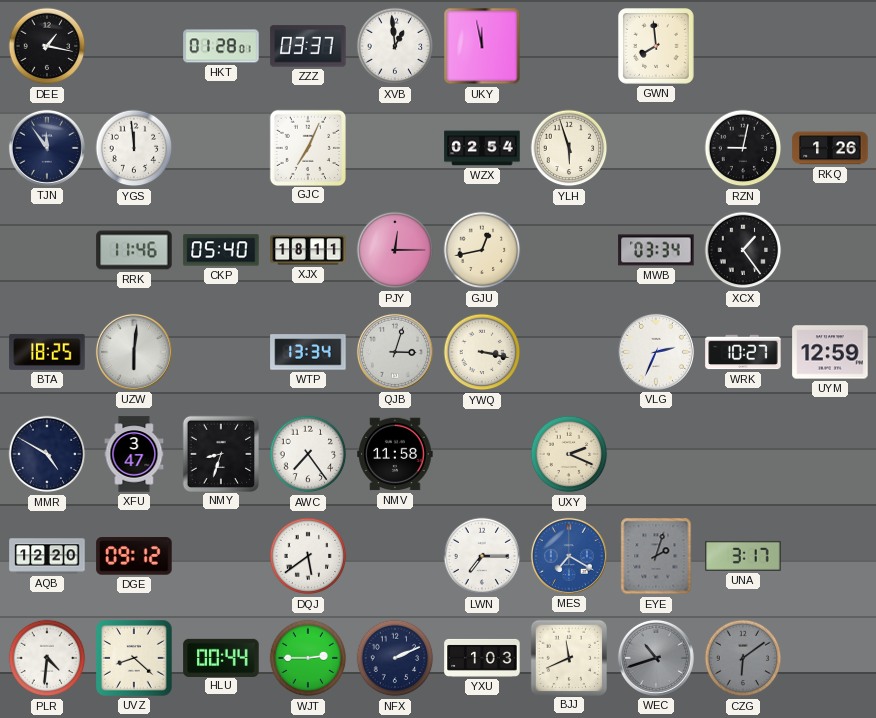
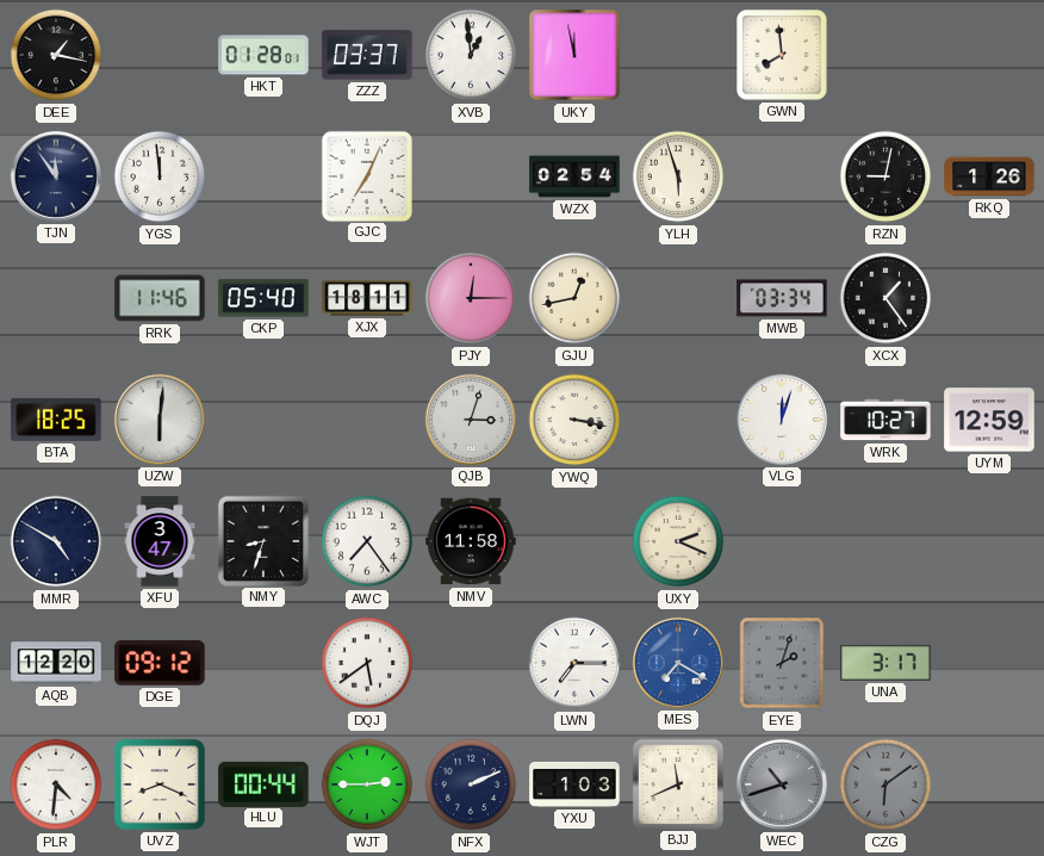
WTP: 13:34 -> none (308, 352)
VLG: 2:34 -> 12:03 (782, 420)
UVZ: 8:22 -> 8:19 (161, 786)
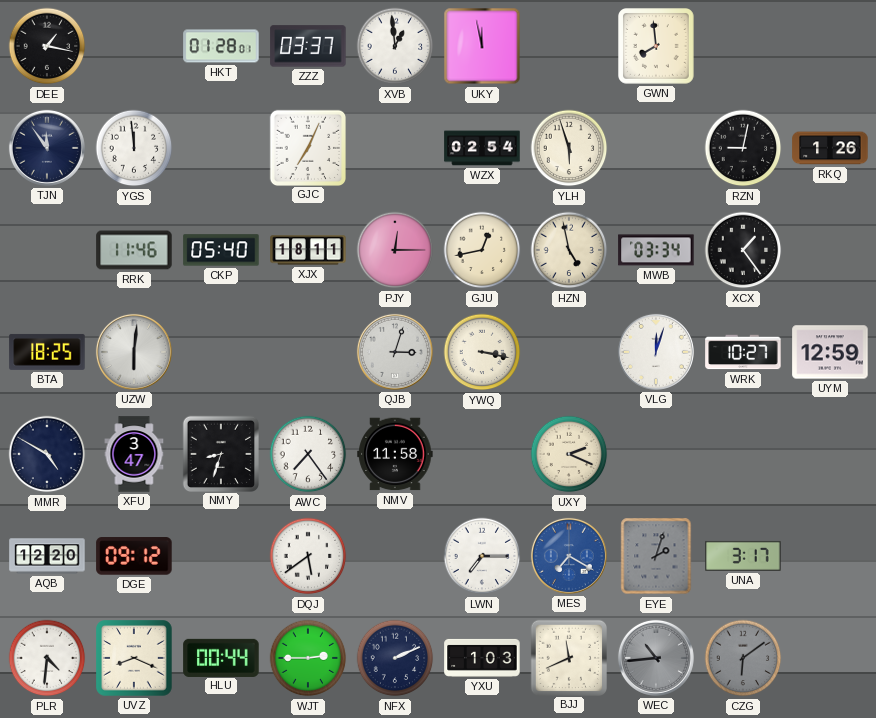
HZN: none -> 4:58 (569, 250)
WEC: 10:42 -> 10:44 (656, 658)
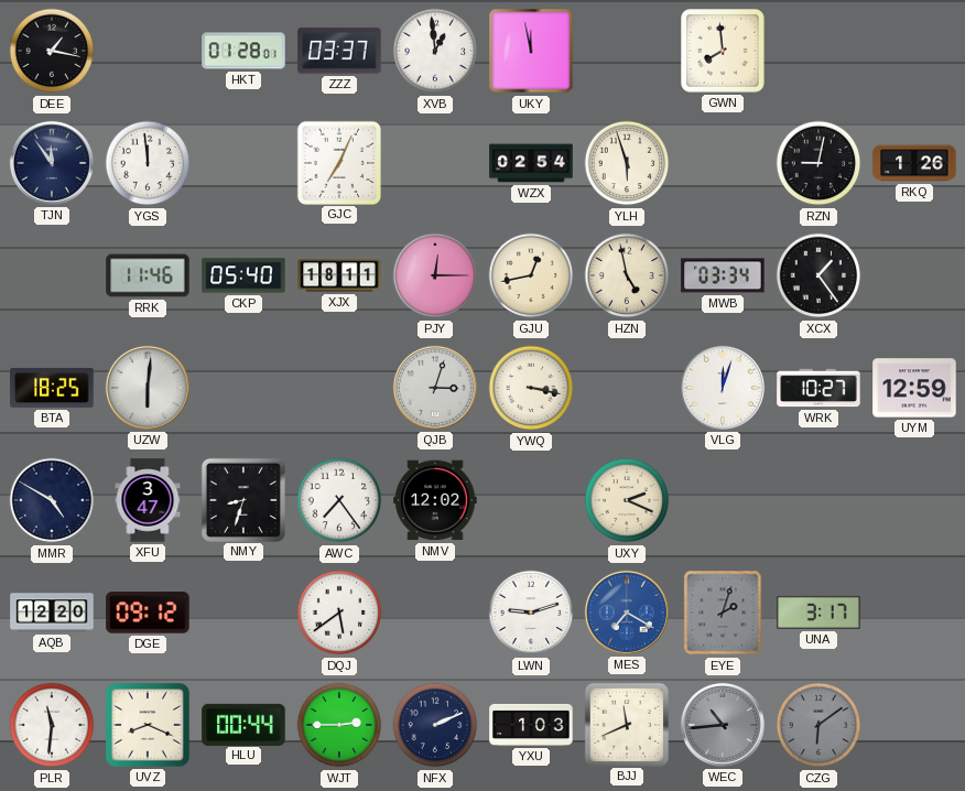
NMV: 11:58 -> 12:02 (435, 500)
LWN: 7:15 -> 9:12 (531, 613)
PLR: 4:31 -> 11:31 (52, 725)
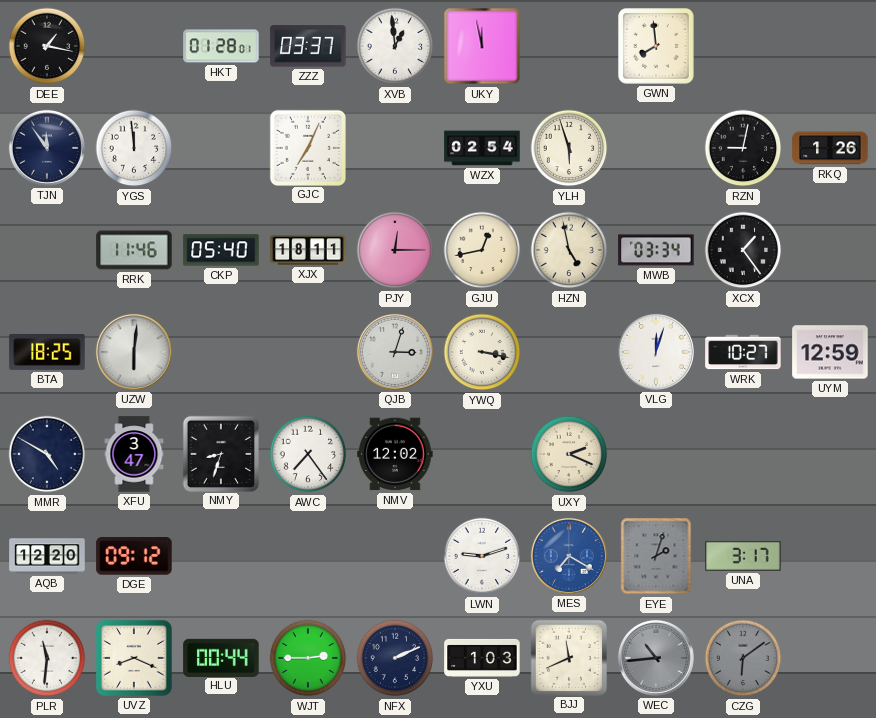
DQJ: 5:39 -> none (339, 613)
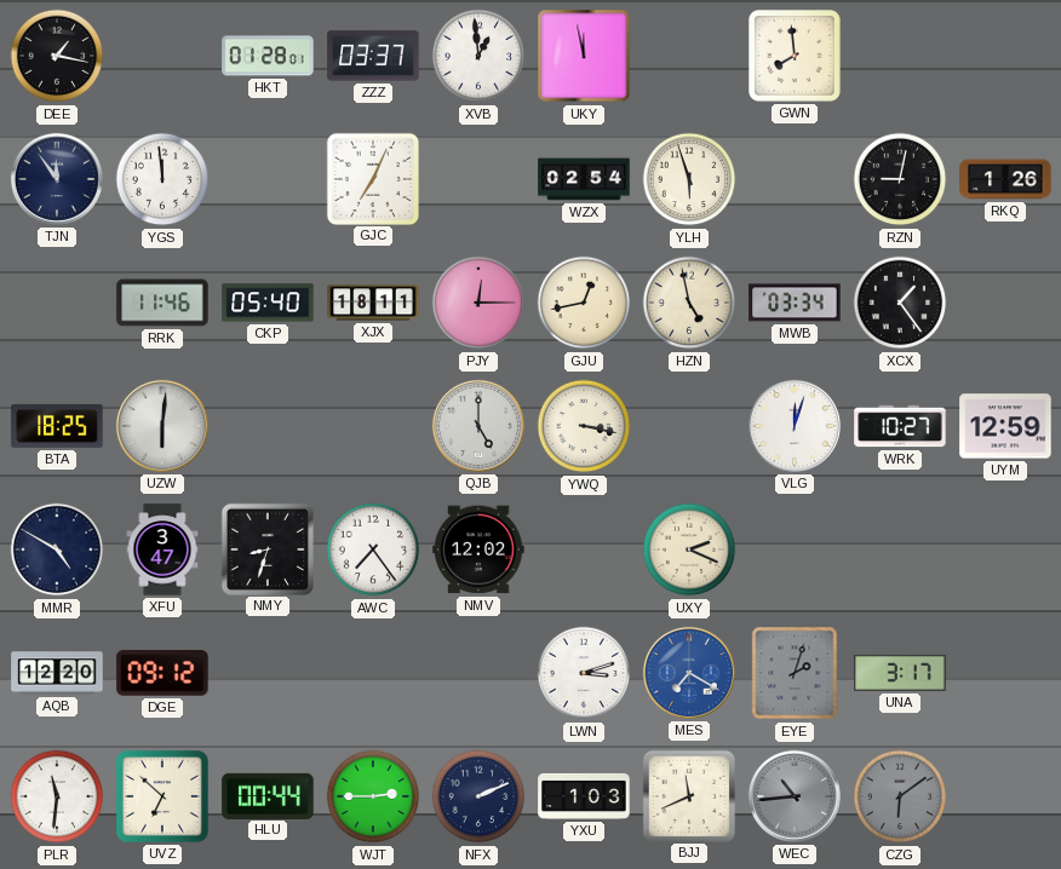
QJB: 3:03 -> 5:00 (478, 426)
LWN: 9:12 -> 3:12 (584, 673)
UVZ: 8:19 -> 6:52 (164, 798)
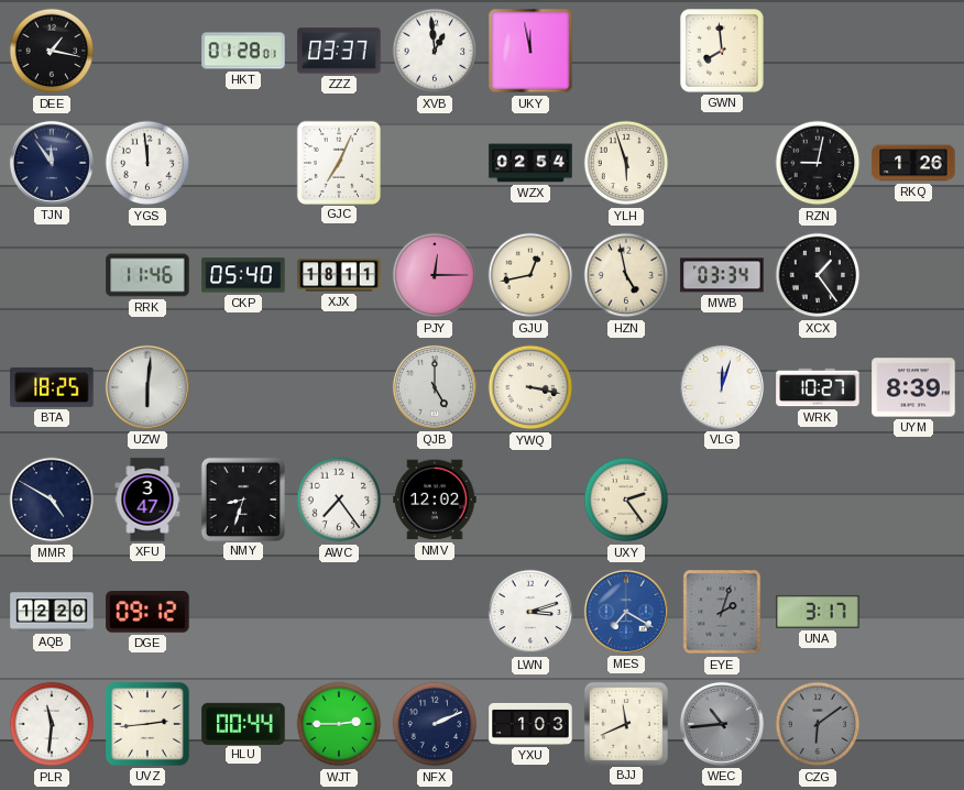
UYM: 12:59 -> 8:39 (913, 387)
UXY: 2:19 -> 2:24 (626, 500)
UVZ: 6:52 -> 2:44 (149, 725)
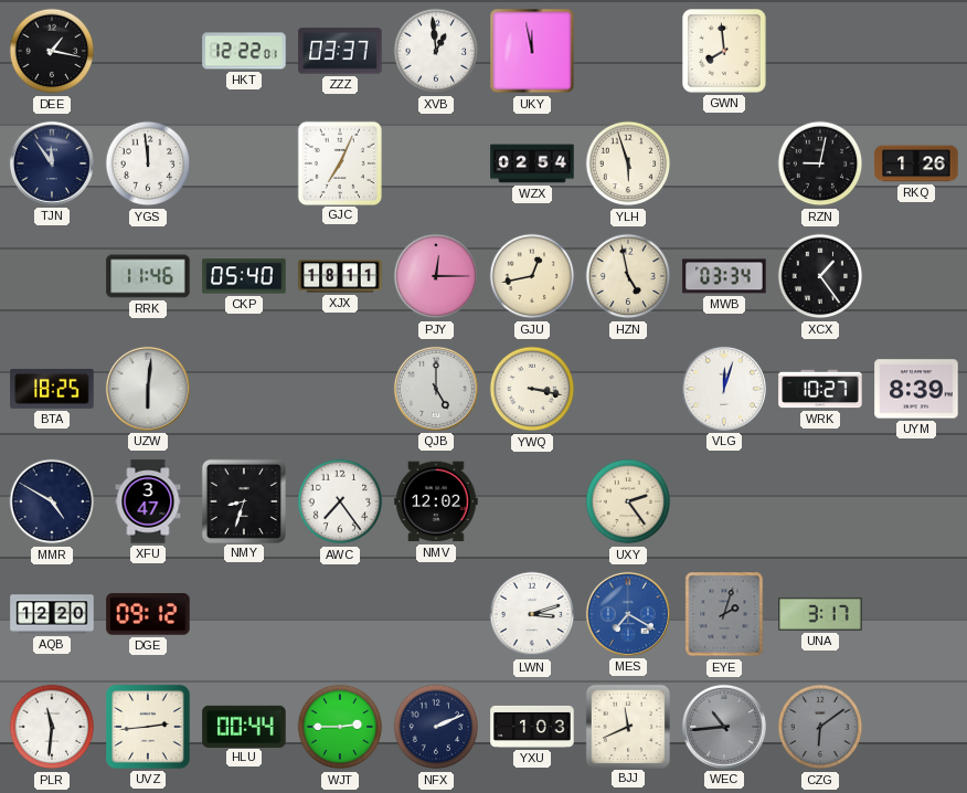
HKT: 01:28 -> 12:22 (244, 51)
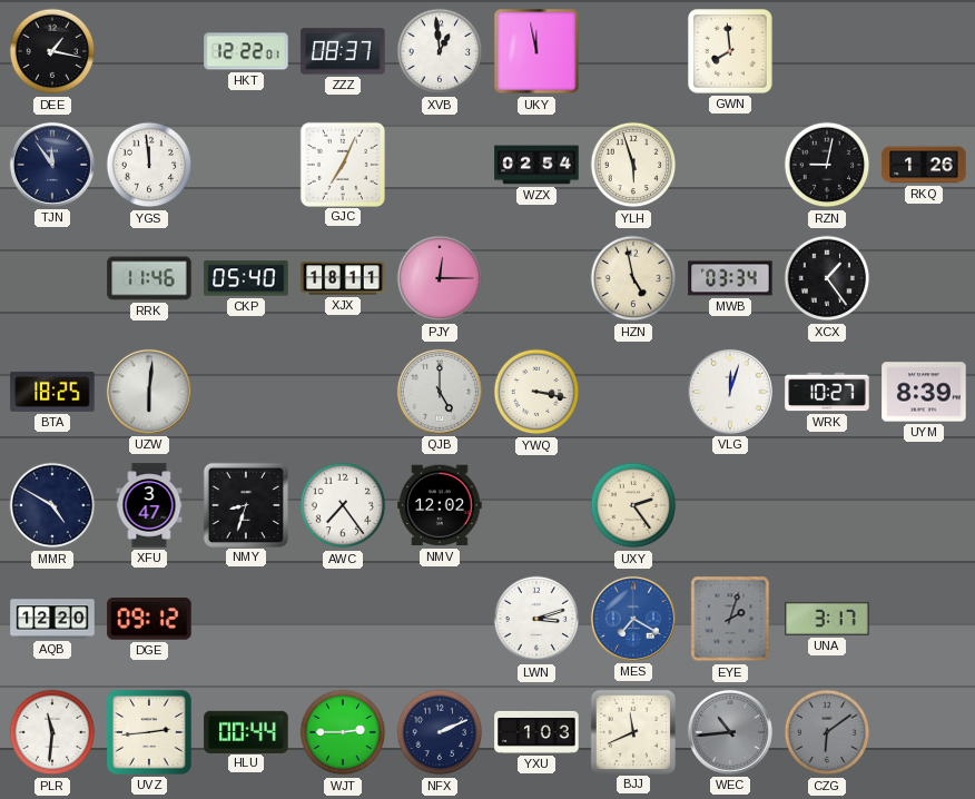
ZZZ: 03:37 -> 08:37 (343, 51)
GJU: 12:43 -> none (532, 276)
